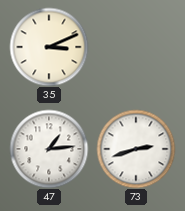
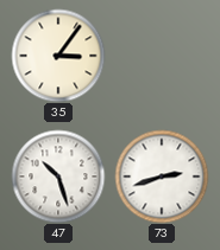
35: 3:11 -> 3:06 (58, 56)
47: 1:14 -> 10:27 (58, 177)
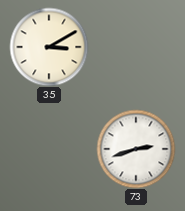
35: 3:06 -> 3:10 (49, 47)
47: 10:27 -> none (58, 177)
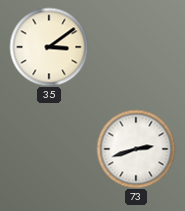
35: 3:10 -> 3:09 (49, 47)
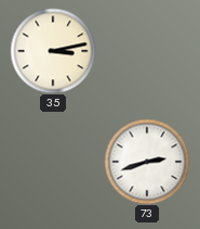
35: 3:09 -> 3:13 (53, 51)
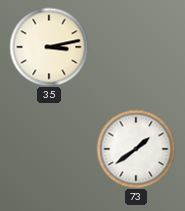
73: 2:42 -> 1:39 (136, 149)
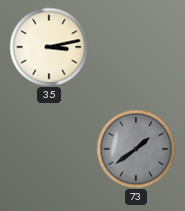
73 dial: white -> grey (136, 149)
